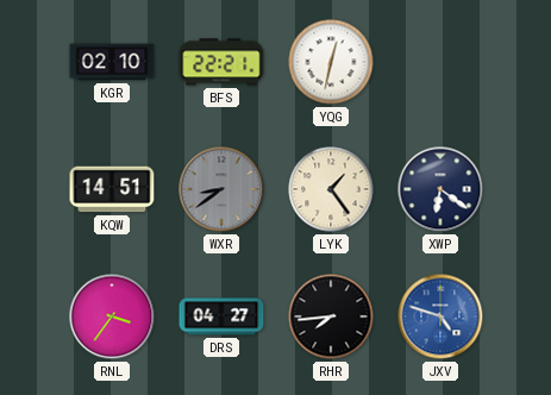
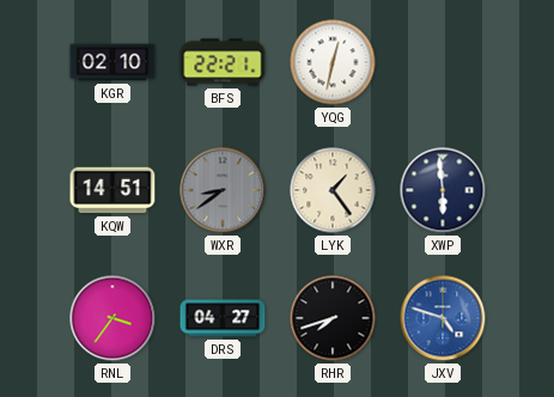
XWP: 6:21 -> 5:59 (443, 190)
RHR: 7:44 -> 7:42 (333, 318)
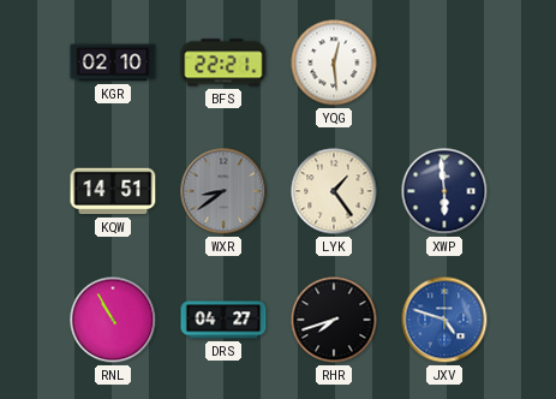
YQG: 12:32 -> 12:29 (334, 62)
RNL: 3:36 -> 10:55 (113, 320)
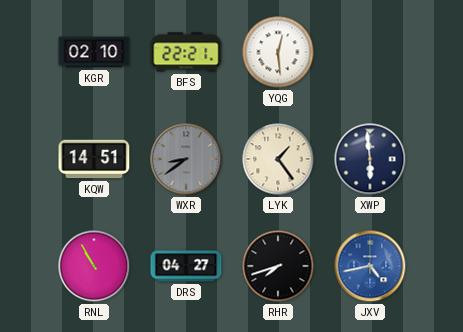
JXV: 4:48 -> 4:43 (370, 266)
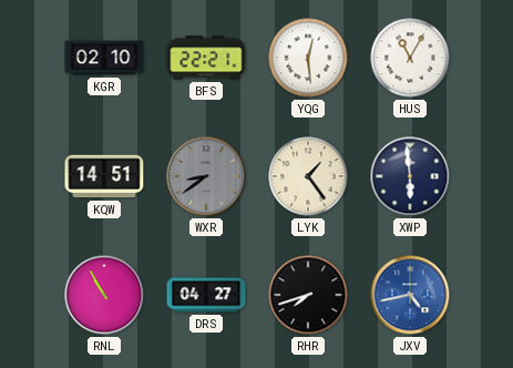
HUS: none -> 11:05 (410, 58)
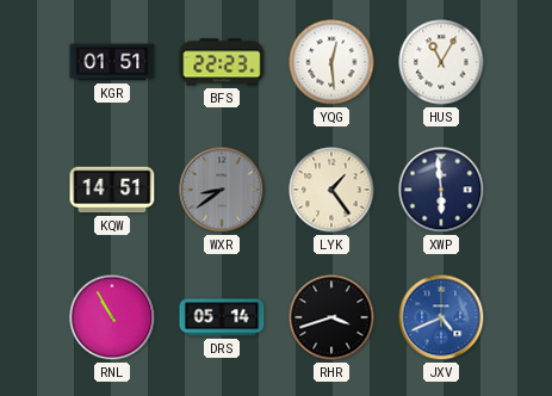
KGR: 02:10 -> 01:51 (112, 62)
BFS: 22:21 -> 22:23 (222, 62)
DRS: 04:27 -> 05:14 (222, 317)
RHR: 7:42 -> 3:42 (331, 317)
JXV: 4:43 -> 4:41 (441, 317)
